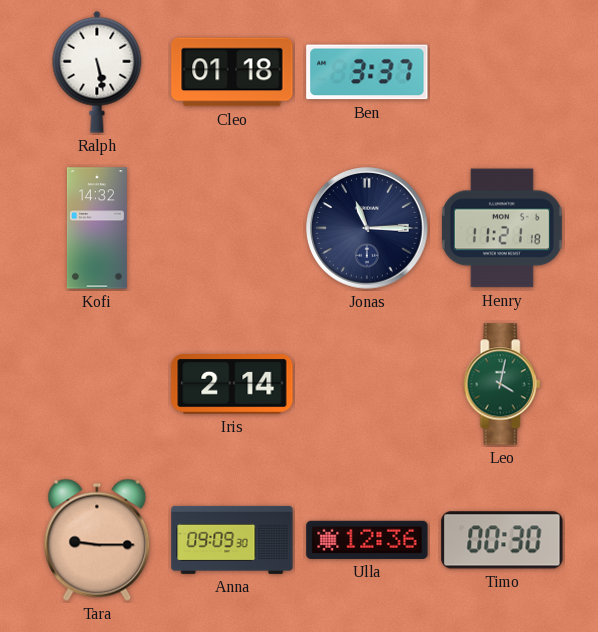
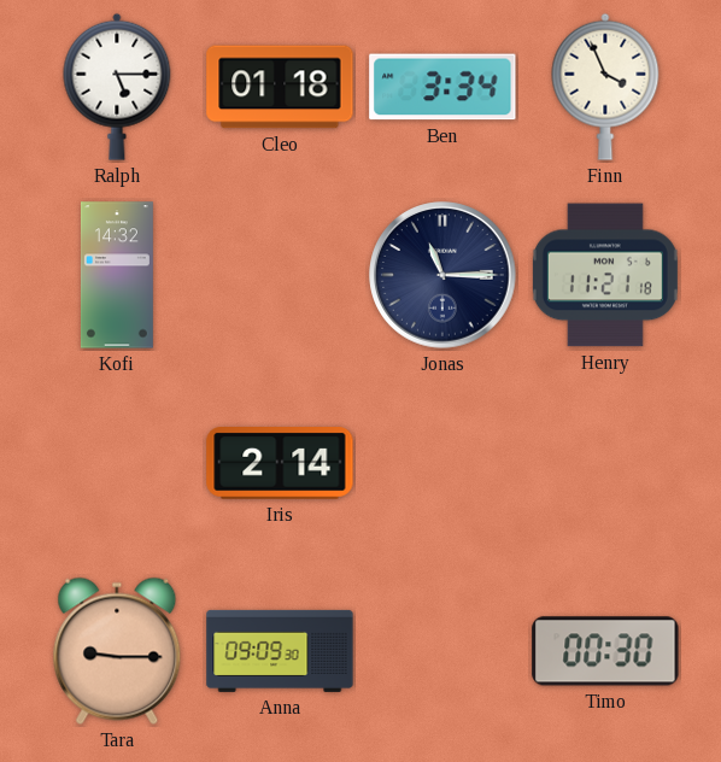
Ralph: 5:28 -> 5:15 (117, 87)
Ben: 3:37 -> 3:34 (442, 87)
Finn: none -> 3:56 (605, 87)
Leo: 4:02 -> none (502, 384)
Ulla: 12:36 -> none (367, 540)
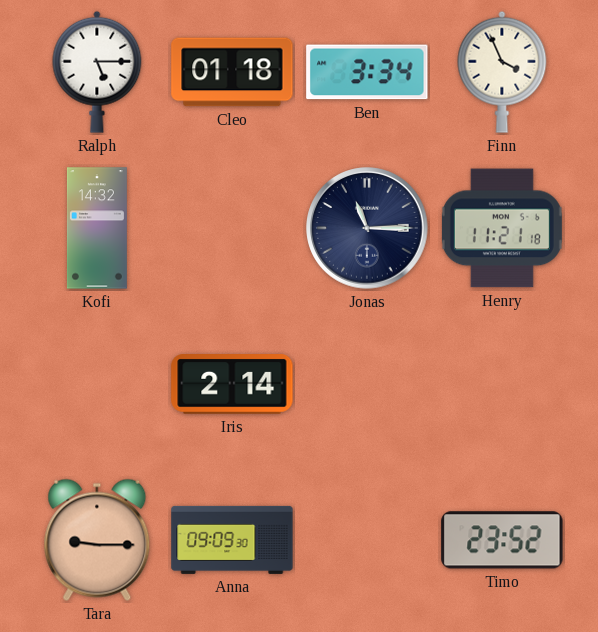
Timo: 00:30 -> 23:52 (502, 540)
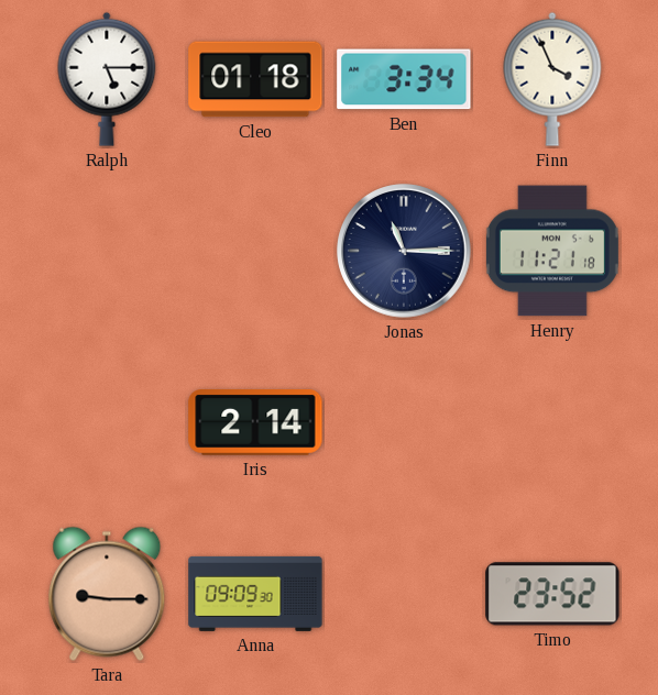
Kofi: 14:32 -> none (97, 228)
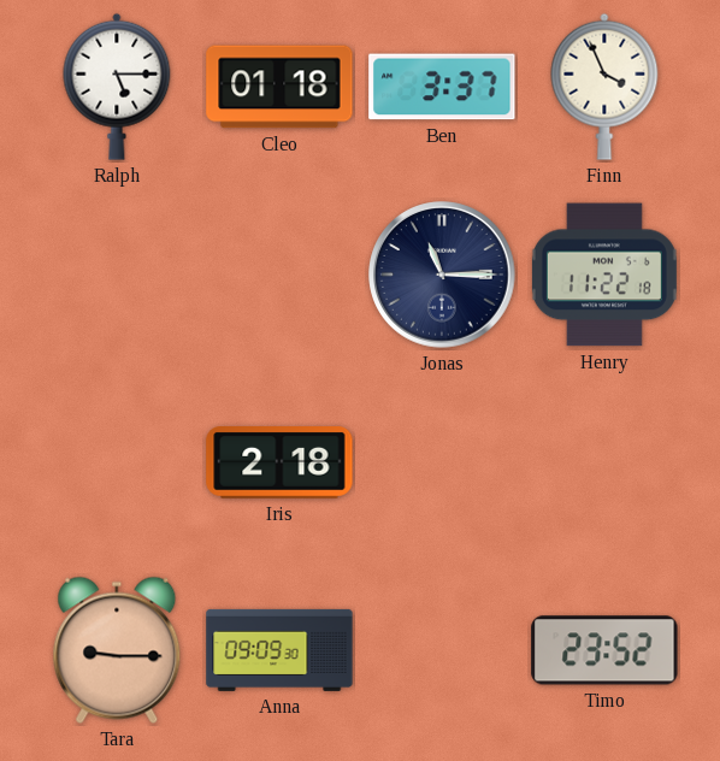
Ben: 3:34 -> 3:37 (442, 87)
Henry: 11:21 -> 11:22 (604, 275)
Iris: 2:14 -> 2:18 (279, 464)
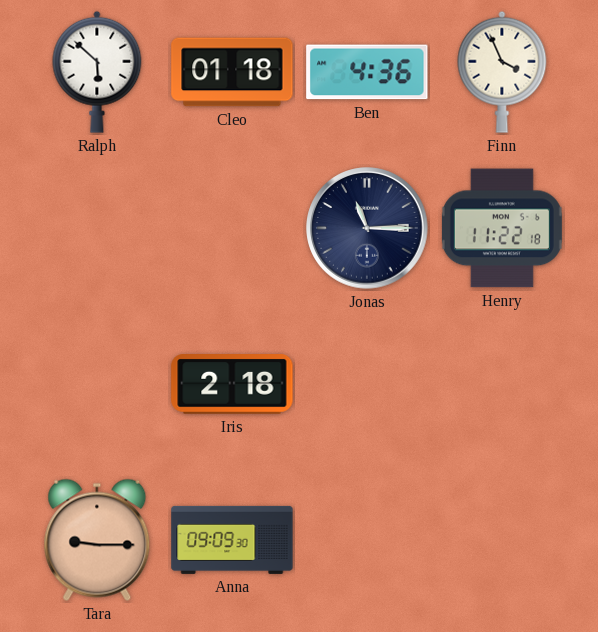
Ralph: 5:15 -> 5:52 (97, 72)
Ben: 3:37 -> 4:36 (367, 72)
Timo: 23:52 -> none (604, 650)
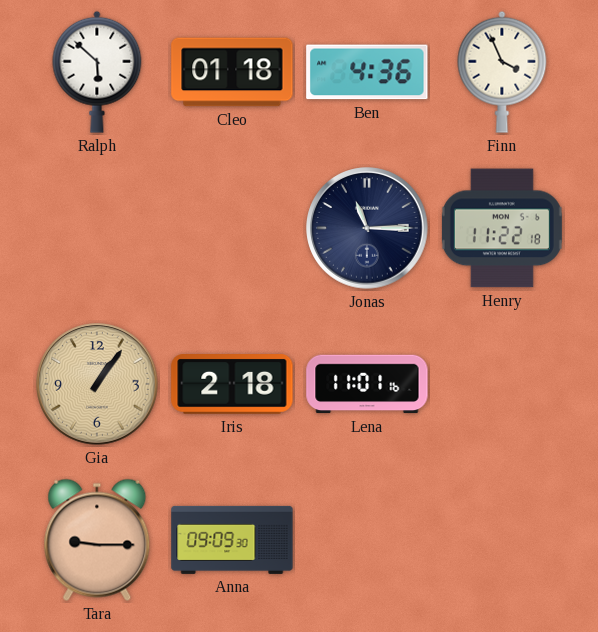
Gia: none -> 1:06 (97, 384)
Lena: none -> 11:01 (367, 384)
